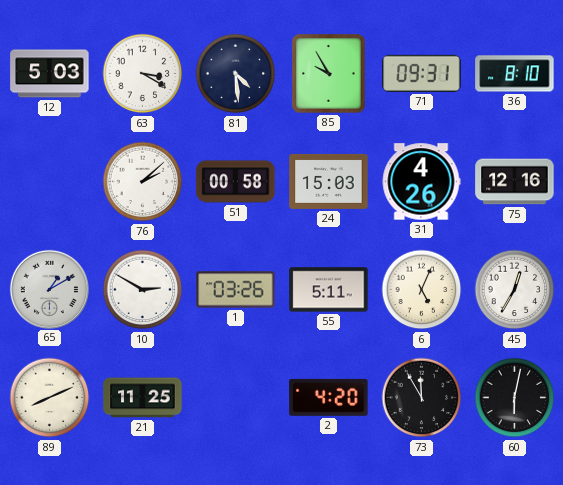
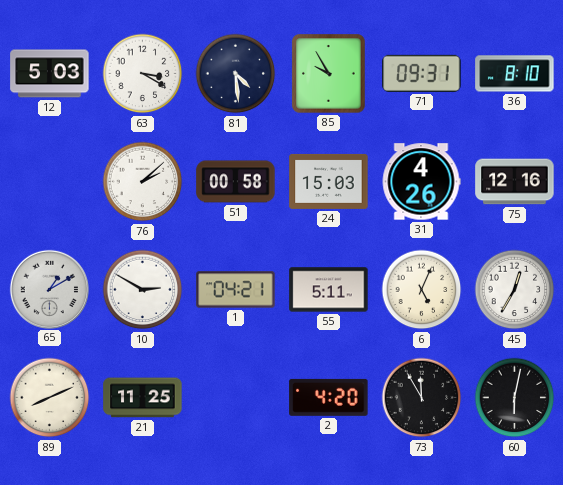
1: 03:26 -> 04:21 (236, 290)
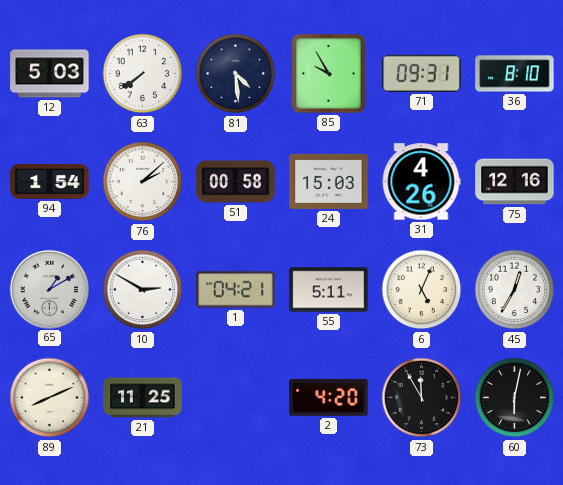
63: 3:20 -> 7:39 (143, 74)
94: none -> 1:54 (50, 182)
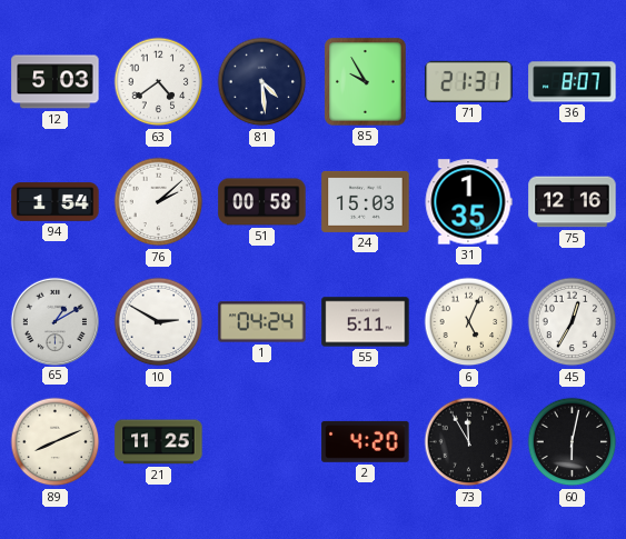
63: 7:39 -> 4:39 (159, 82)
71: 09:31 -> 21:31 (469, 81)
36: 8:10 -> 8:07 (573, 82)
31: 4:26 -> 1:35 (468, 202)
1: 04:21 -> 04:24 (262, 322)
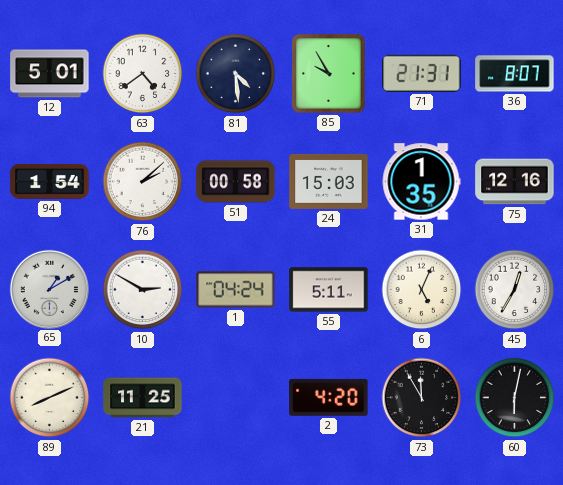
12: 5:03 -> 5:01 (50, 74)
